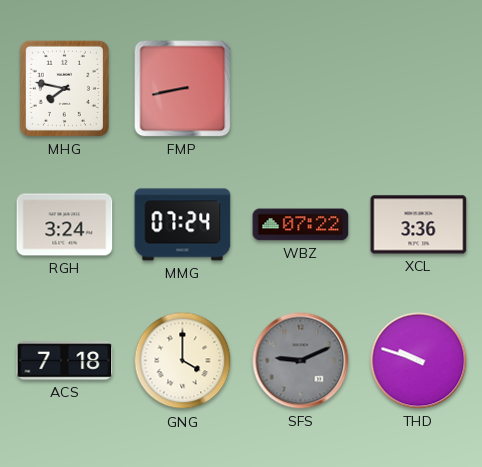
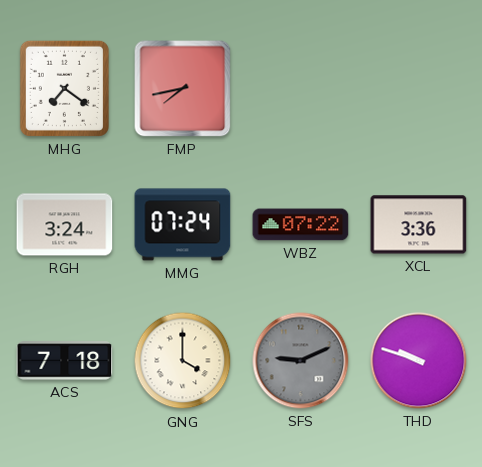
MHG: 7:47 -> 7:21 (64, 88)
FMP: 8:43 -> 7:43 (183, 89)
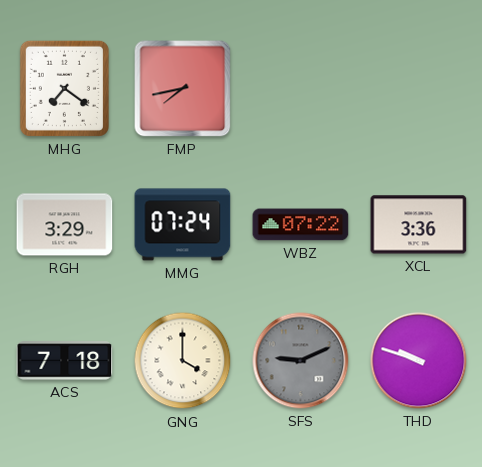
RGH: 3:24 -> 3:29 (65, 225)
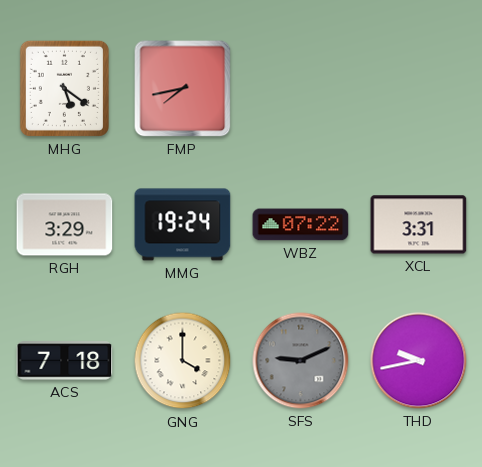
MHG: 7:21 -> 5:21 (64, 88)
MMG: 07:24 -> 19:24 (183, 225)
XCL: 3:36 -> 3:31 (419, 225)
THD: 9:48 -> 9:43 (419, 361)
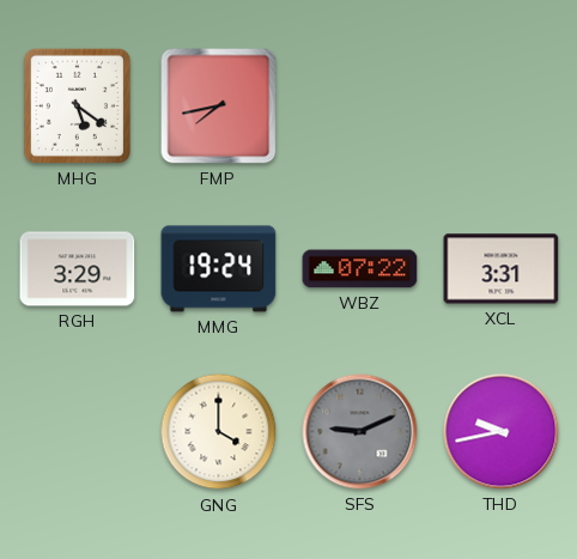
ACS: 7:18 -> none (65, 361)
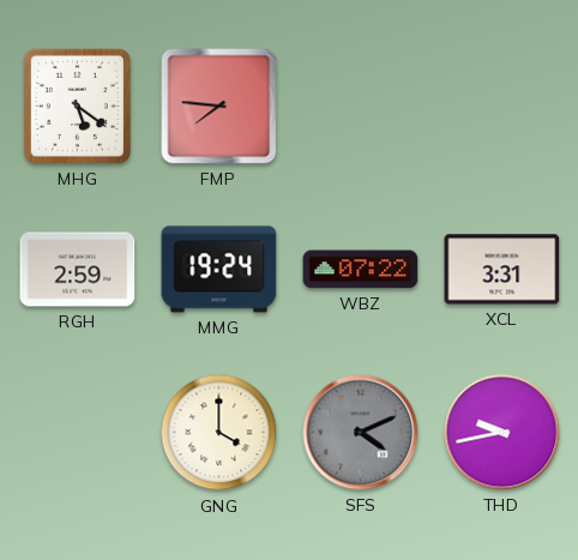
FMP: 7:43 -> 7:46 (219, 107)
RGH: 3:29 -> 2:59 (78, 270)
SFS: 9:11 -> 4:11 (361, 433)
